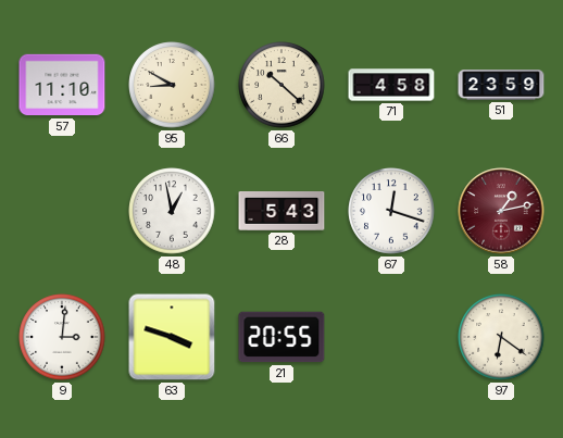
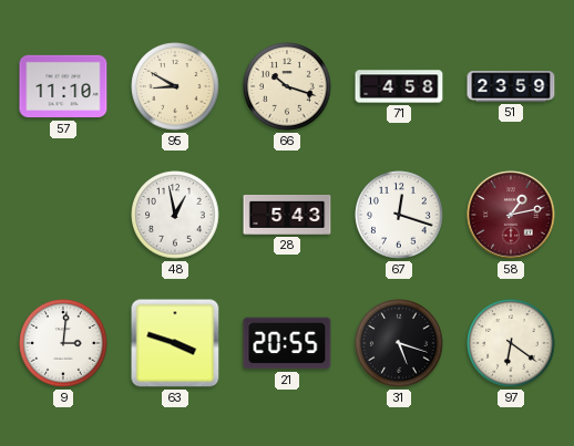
66: 10:22 -> 10:18 (287, 86)
31: none -> 5:18 (399, 343)
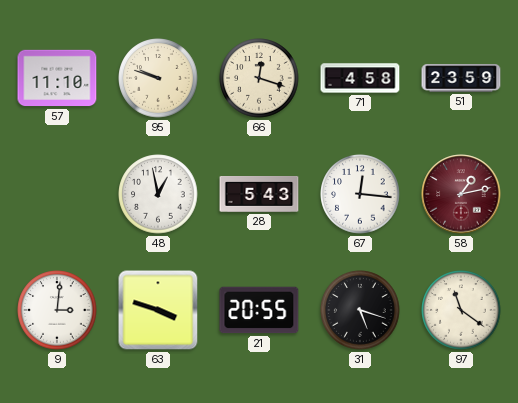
95: 8:50 -> 9:48 (158, 78)
66: 10:18 -> 12:18 (259, 78)
67: 12:18 -> 12:16 (360, 194)
97: 6:21 -> 11:21 (461, 310)
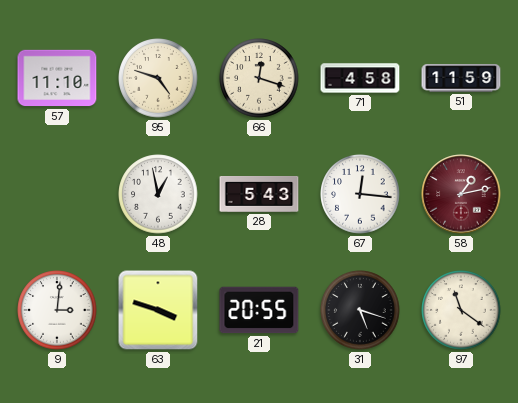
95: 9:48 -> 4:48 (158, 78)
51: 23:59 -> 11:59 (461, 78)
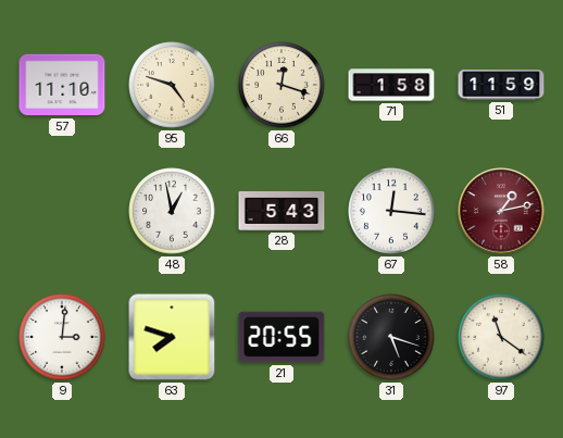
71: 4:58 -> 1:58 (391, 85)
63: 3:48 -> 7:48 (172, 337)
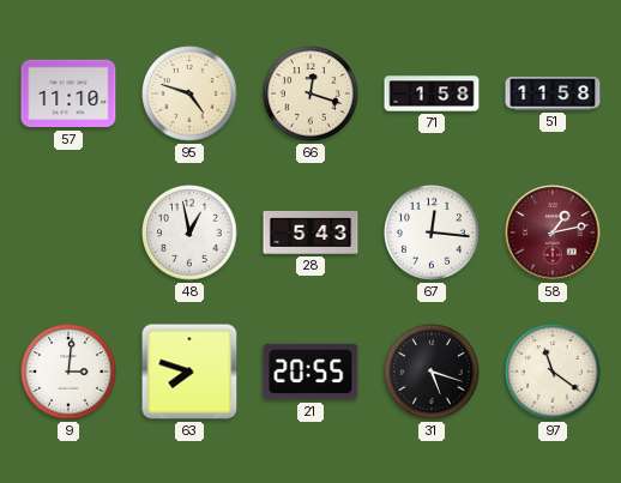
51: 11:59 -> 11:58 (553, 93)
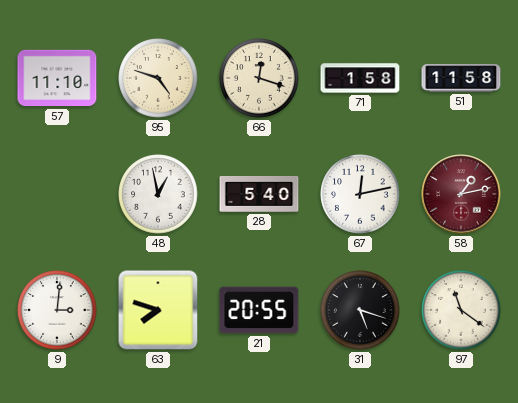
28: 5:43 -> 5:40 (259, 195)
67: 12:16 -> 12:13 (360, 194)
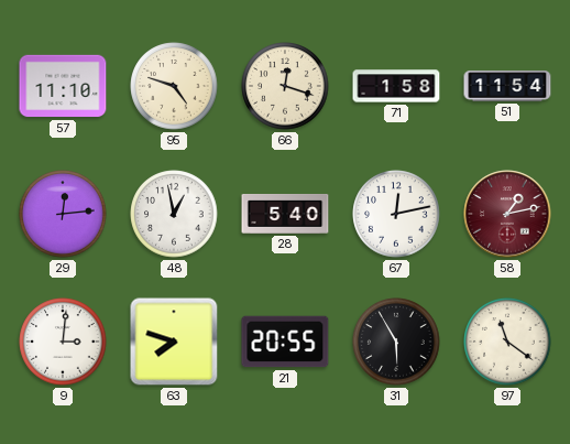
51: 11:58 -> 11:54 (507, 86)
29: none -> 12:14 (63, 214)
31: 5:18 -> 5:55 (396, 342)
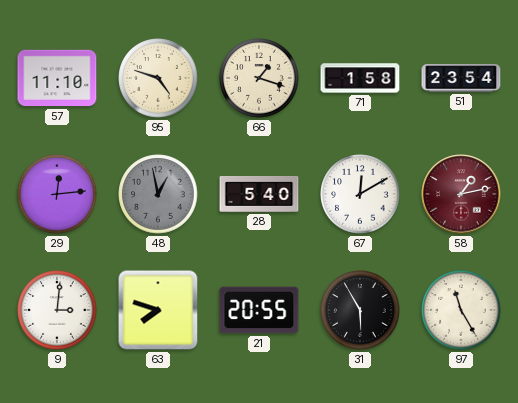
66: 12:18 -> 1:18 (259, 78)
51: 11:54 -> 23:54 (461, 78)
48 dial: white -> grey (158, 194)
67: 12:13 -> 12:10 (360, 194)
97: 11:21 -> 11:25 (461, 310)
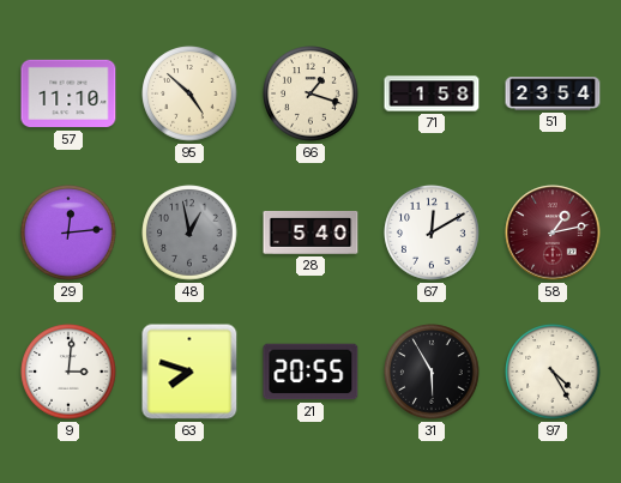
95: 4:48 -> 4:52 (189, 93)
97: 11:25 -> 4:25 (553, 372)
